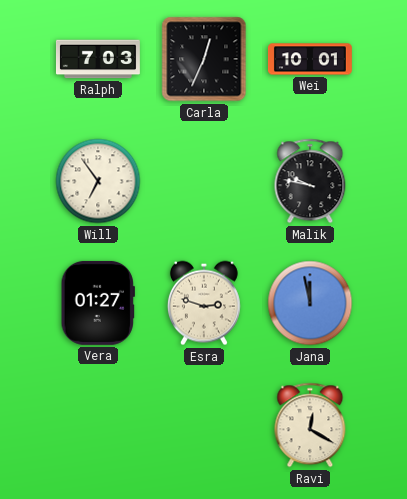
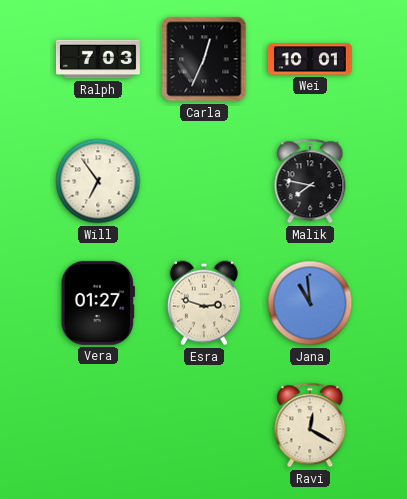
Malik: 9:47 -> 7:47 (310, 181)
Jana: 11:58 -> 10:59 (310, 303)
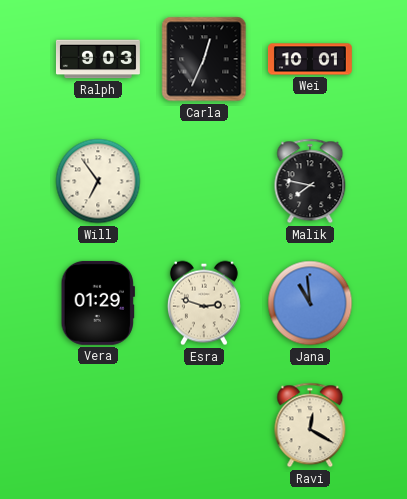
Ralph: 7:03 -> 9:03 (98, 59)
Vera: 01:27 -> 01:29 (98, 303)
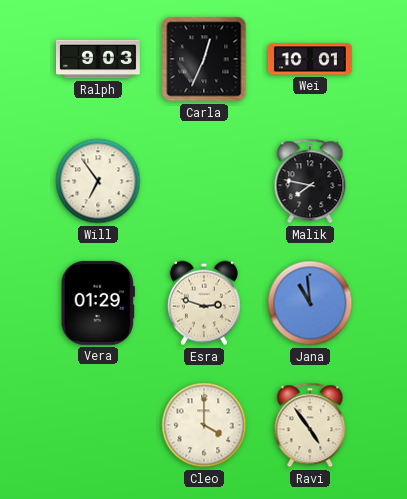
Cleo: none -> 4:00 (204, 425)
Ravi: 12:20 -> 4:54 (310, 425)
